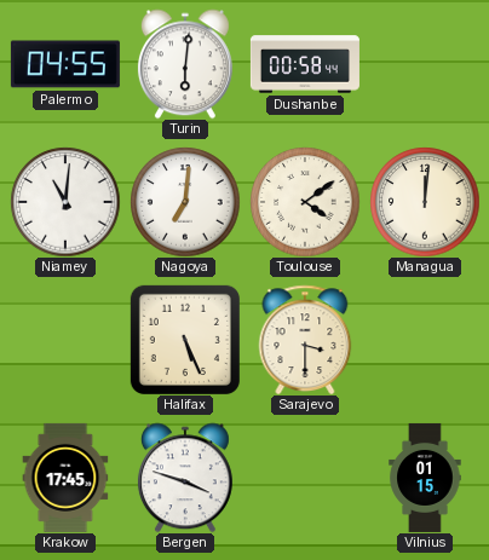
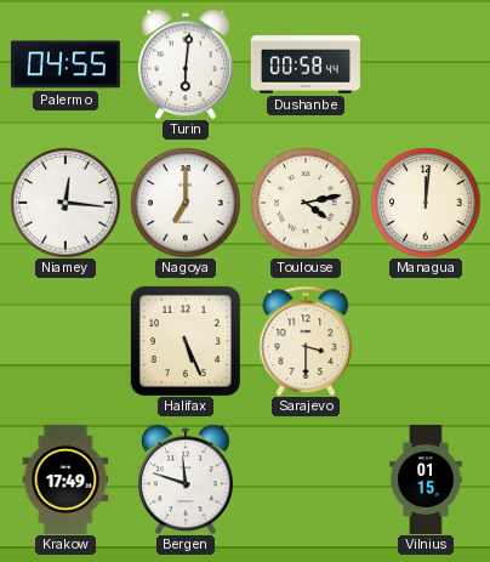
Niamey: 11:01 -> 12:16 (65, 203)
Nagoya: 7:01 -> 7:00 (186, 203)
Toulouse: 4:09 -> 4:13 (306, 203)
Krakow: 17:45 -> 17:49 (65, 479)
Bergen: 3:48 -> 11:48 (186, 479)
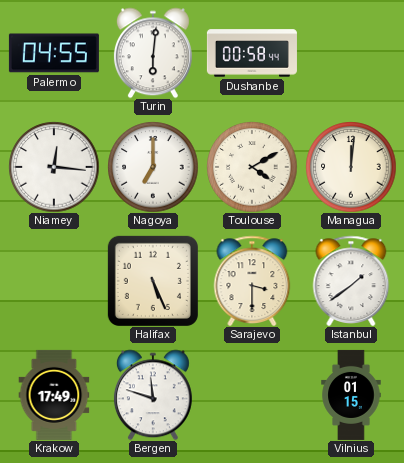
Toulouse: 4:13 -> 4:10 (252, 167)
Istanbul: none -> 1:39 (351, 280)
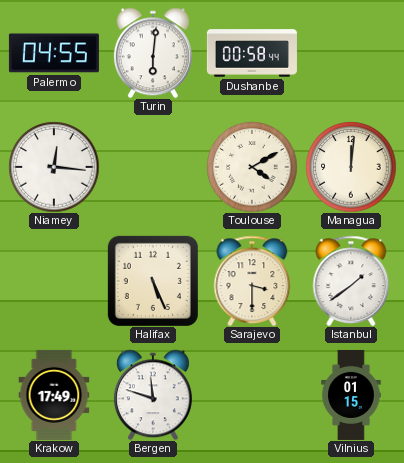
Nagoya: 7:00 -> none (153, 167)
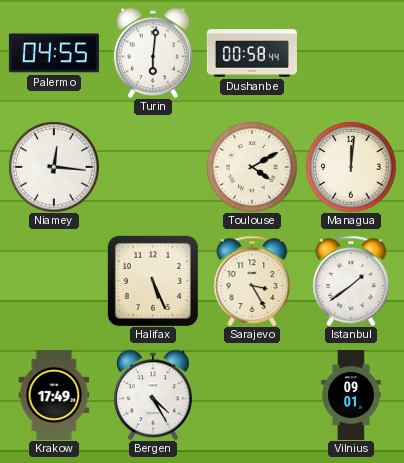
Sarajevo: 3:30 -> 3:25 (252, 280)
Bergen: 11:48 -> 4:25 (153, 395)
Vilnius: 01:15 -> 09:01 (351, 395)
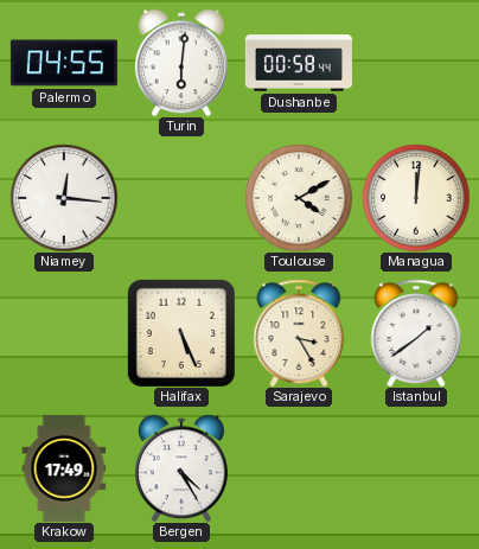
Vilnius: 09:01 -> none (351, 395)
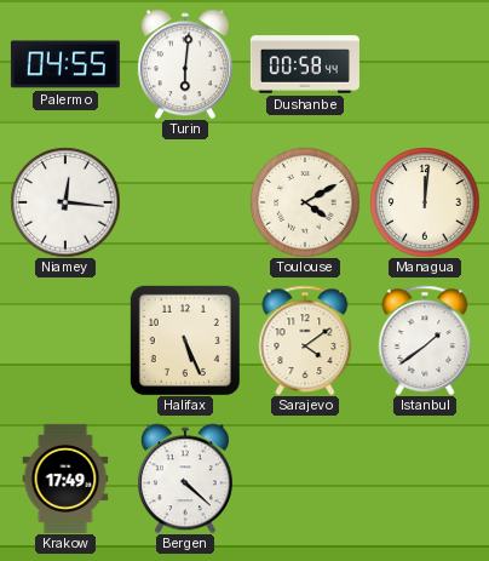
Sarajevo: 3:25 -> 4:09 (305, 339)
Bergen: 4:25 -> 4:22 (185, 479)
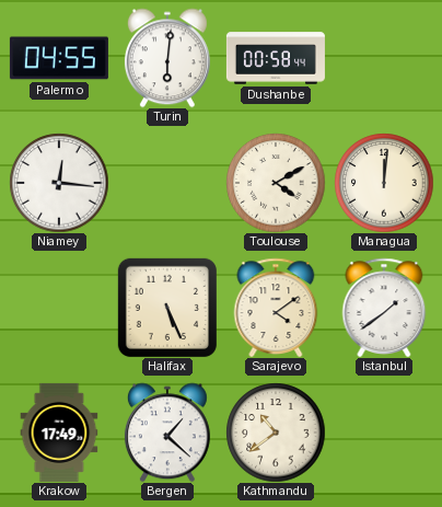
Bergen: 4:22 -> 1:22 (167, 433)
Kathmandu: none -> 10:39 (276, 433)
